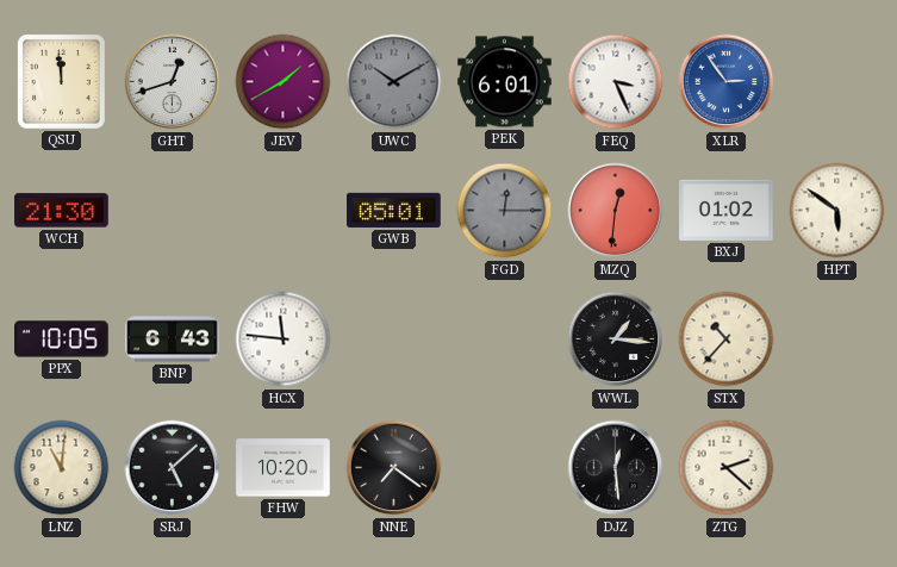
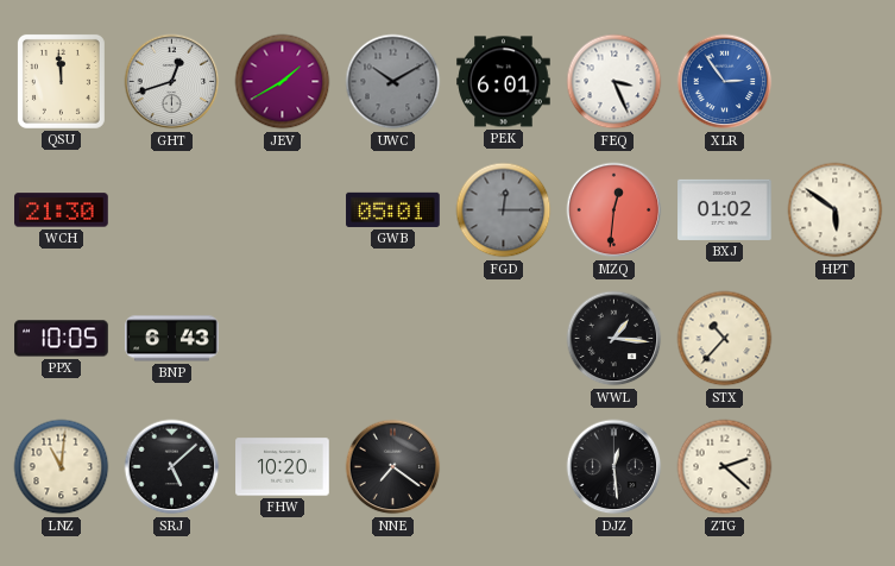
HCX: 11:46 -> none (284, 339)
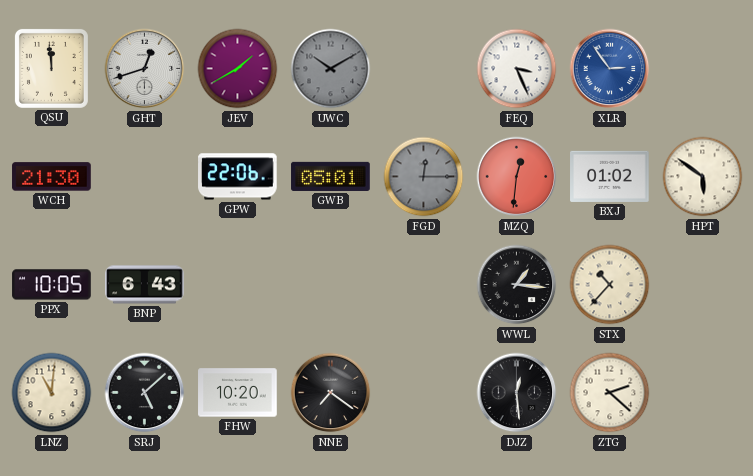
PEK: 6:01 -> none (504, 82)
GPW: none -> 22:06 (238, 177)
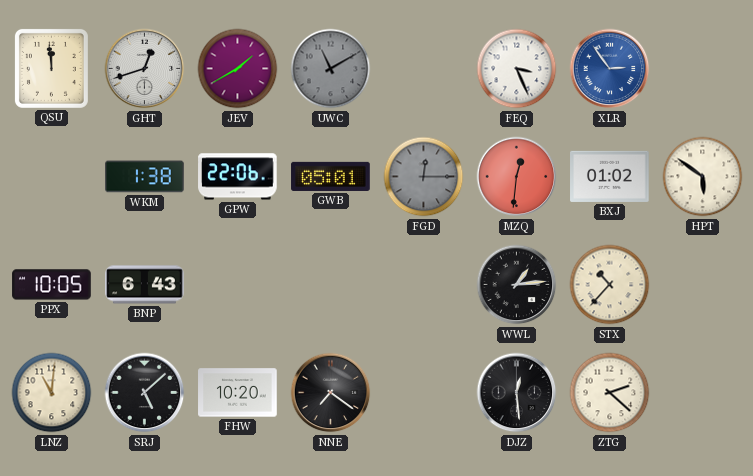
UWC: 10:10 -> 11:10 (331, 69)
WCH: 21:30 -> none (52, 177)
WKM: none -> 1:38 (145, 177)
WWL: 1:16 -> 1:14 (517, 285)
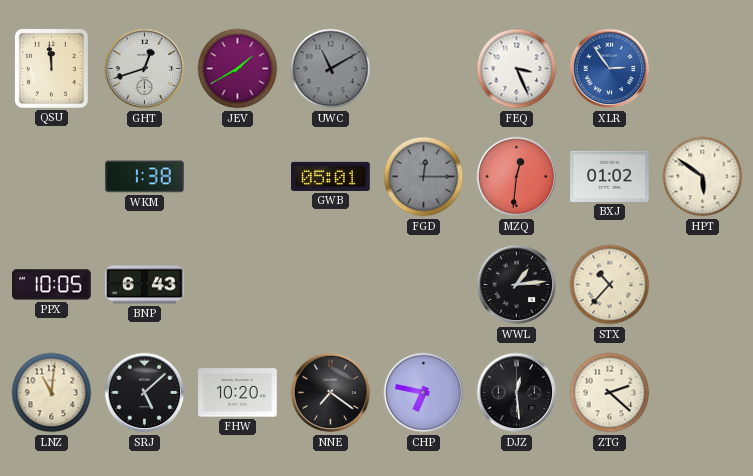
GPW: 22:06 -> none (238, 177)
CHP: none -> 6:47 (424, 393)
